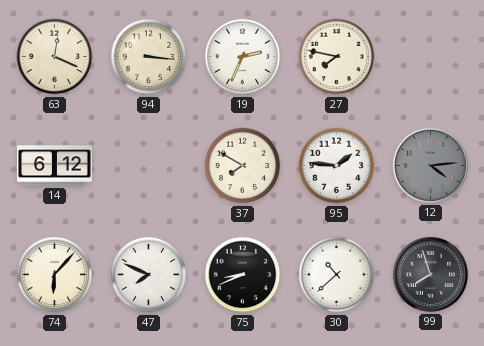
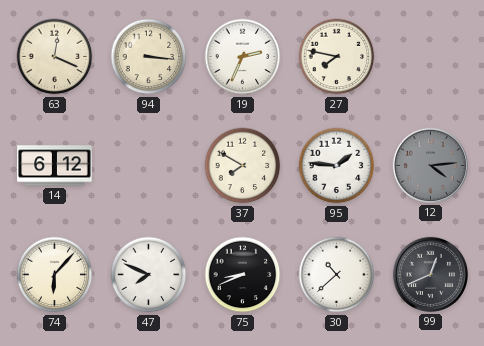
99: 7:57 -> 12:41 (430, 274)
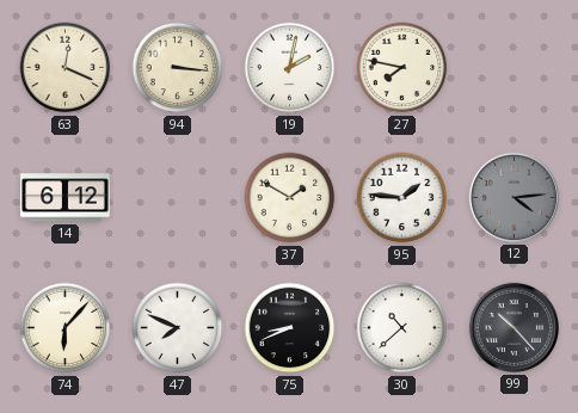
19: 2:34 -> 2:02 (290, 68)
37: 7:50 -> 1:50 (290, 198)
99: 12:41 -> 10:23 (514, 327)
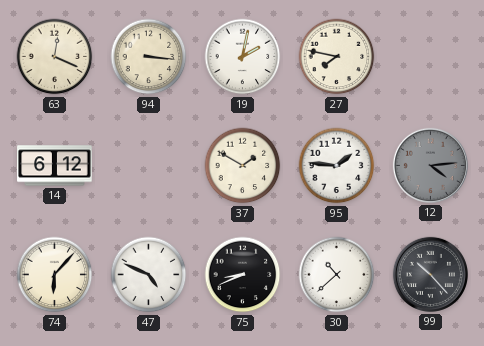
47: 7:49 -> 4:49 (149, 275)
